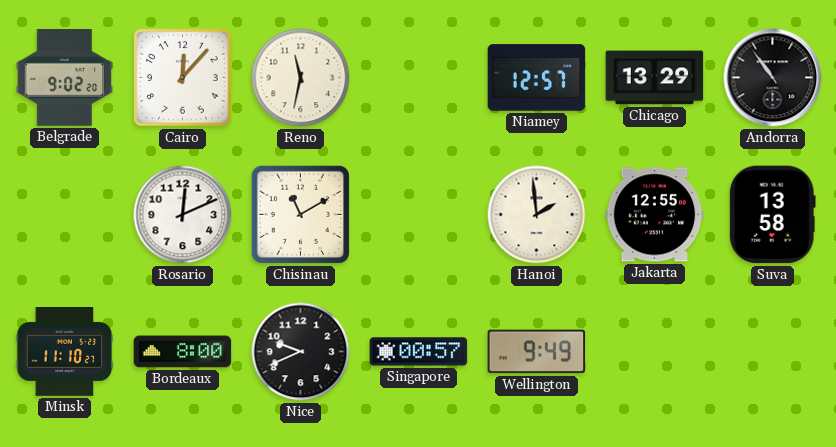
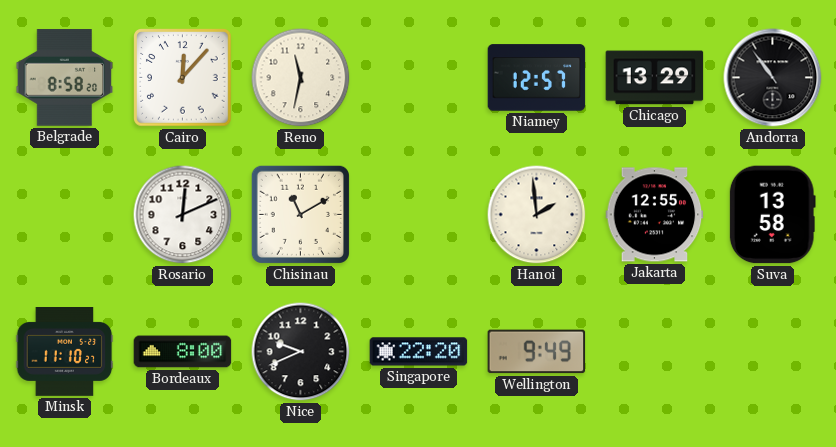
Belgrade: 9:02 -> 8:58 (65, 78)
Singapore: 00:57 -> 22:20 (419, 352)
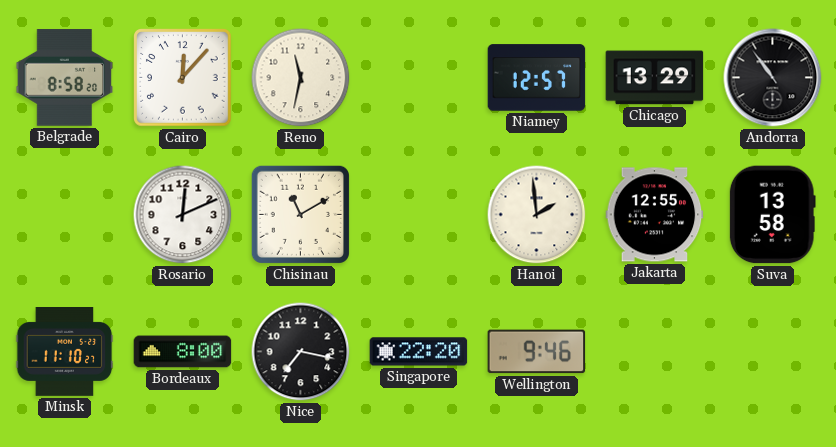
Nice: 9:41 -> 7:17 (301, 352)
Wellington: 9:49 -> 9:46 (537, 352)
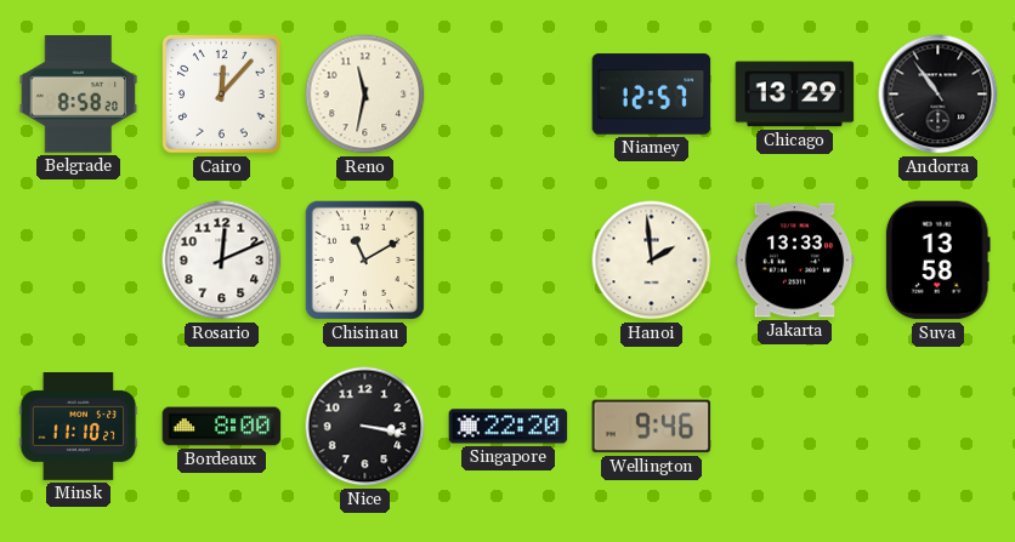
Jakarta: 12:55 -> 13:33 (795, 261)
Nice: 7:17 -> 3:17 (365, 427)
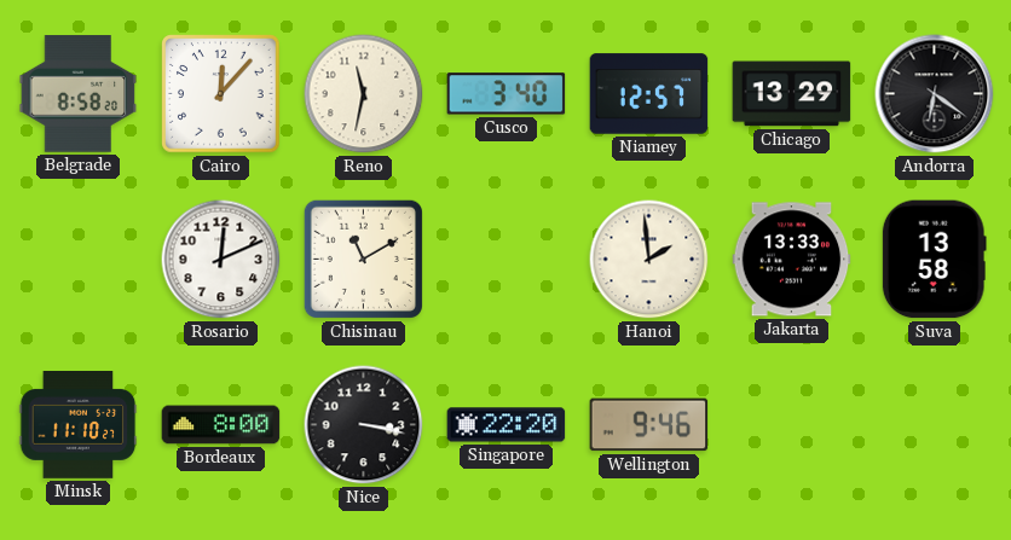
Cusco: none -> 3:40 (507, 94)
Andorra: 10:54 -> 6:21 (935, 94)
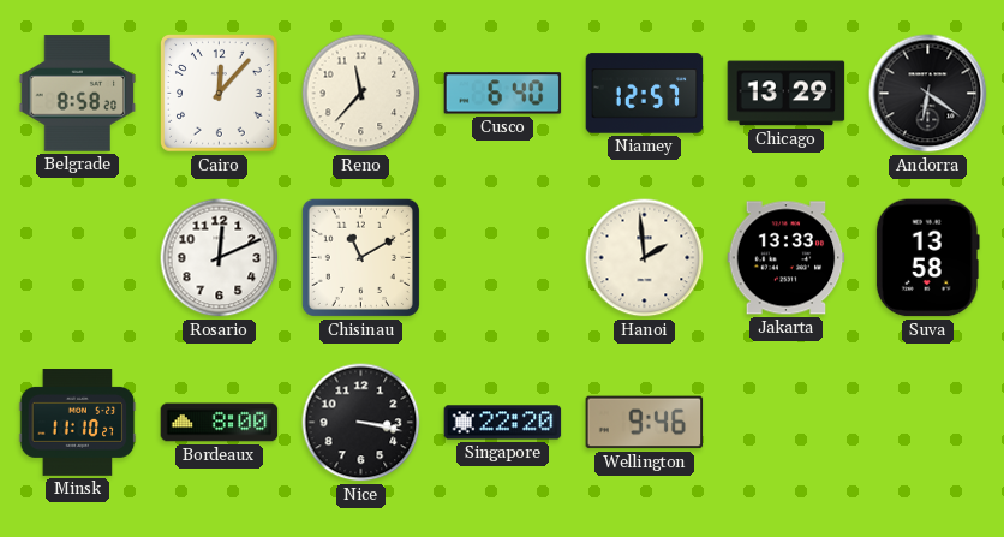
Reno: 11:32 -> 11:37 (361, 94)
Cusco: 3:40 -> 6:40 (503, 94)
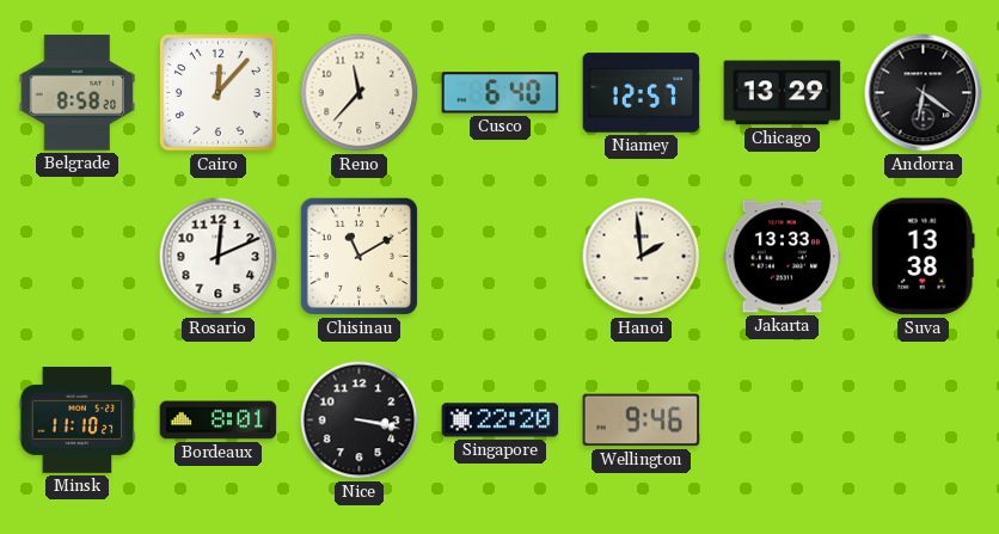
Suva: 13:58 -> 13:38 (923, 257)
Bordeaux: 8:00 -> 8:01 (219, 421)
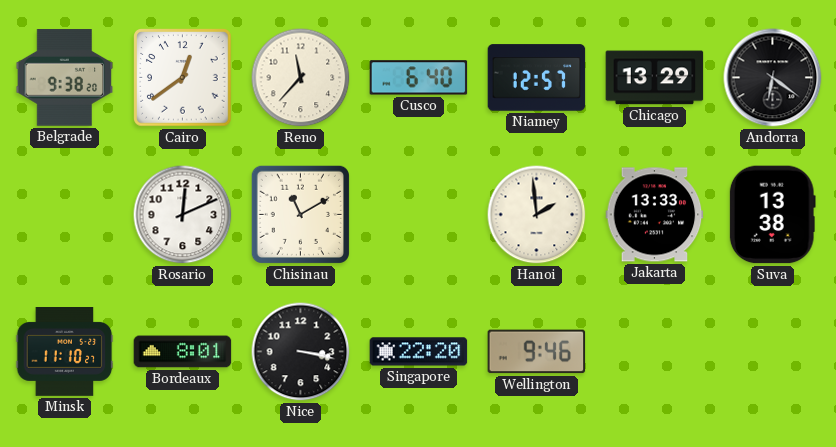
Belgrade: 8:58 -> 9:38 (65, 78)
Cairo: 12:07 -> 12:39 (183, 78)
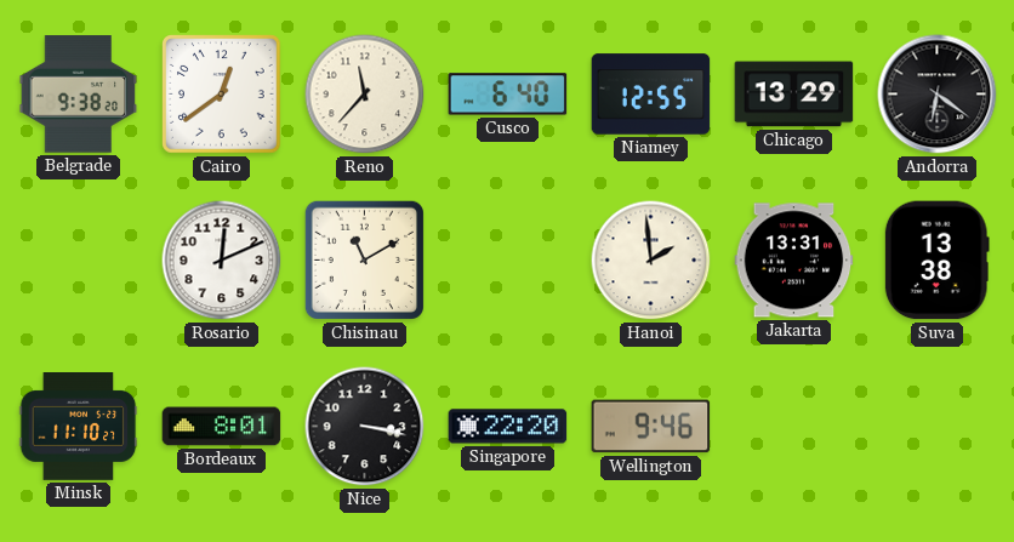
Niamey: 12:57 -> 12:55 (651, 95)
Jakarta: 13:33 -> 13:31 (794, 261)
